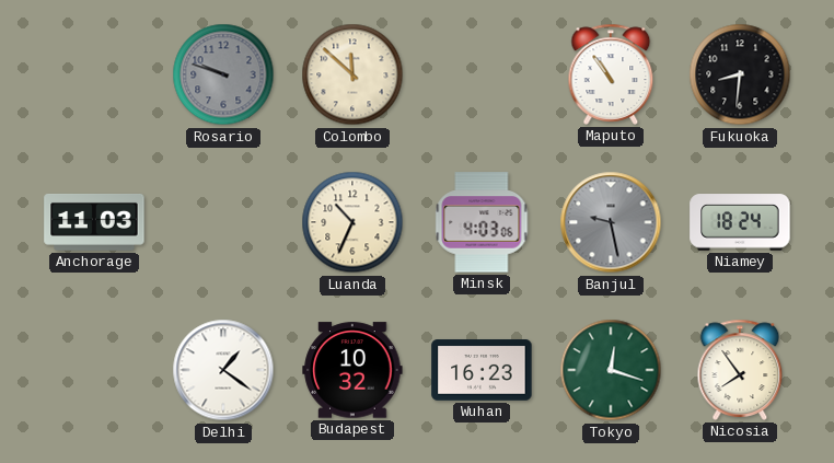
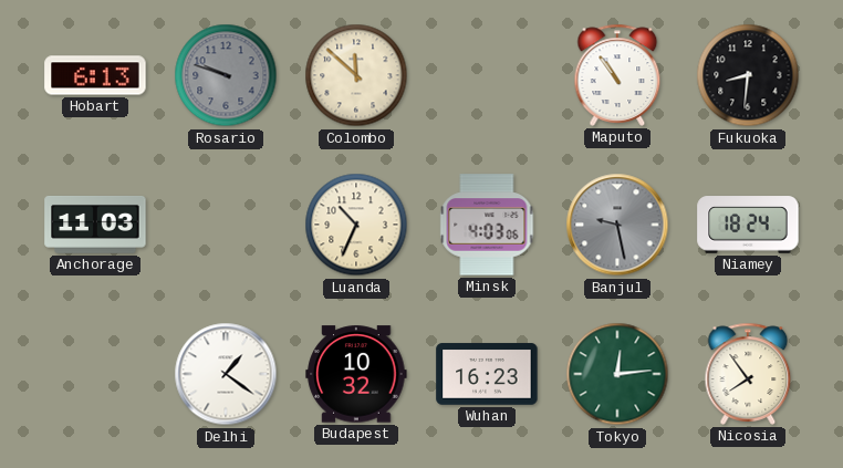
Hobart: none -> 6:13 (95, 75)
Tokyo: 12:18 -> 12:14 (617, 374)
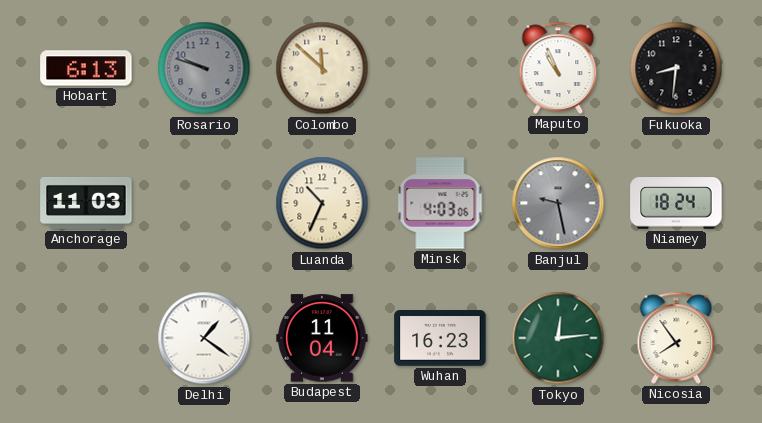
Maputo: 10:54 -> 10:56 (558, 68)
Budapest: 10:32 -> 11:04 (322, 338)
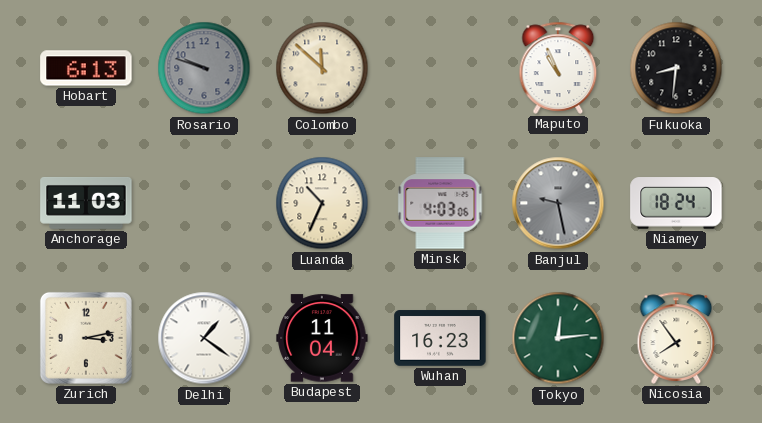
Zurich: none -> 3:13 (86, 338)
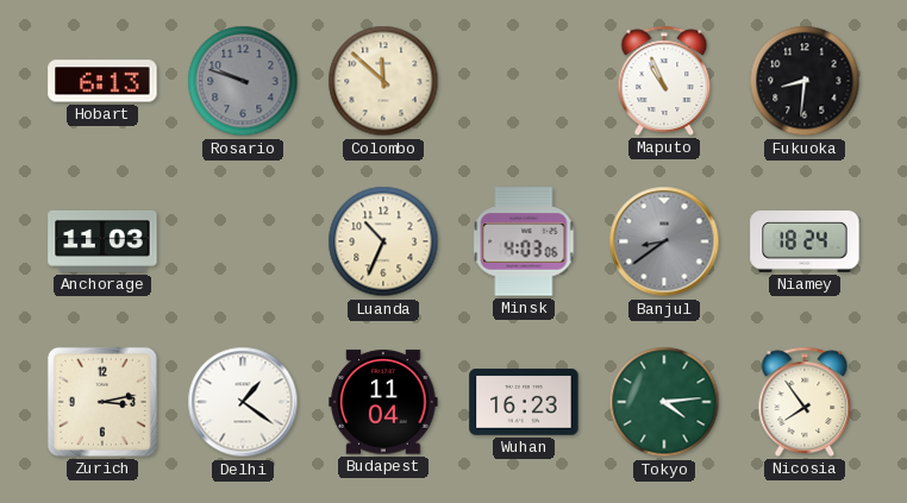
Banjul: 9:28 -> 8:39 (664, 241)
Tokyo: 12:14 -> 4:14 (664, 402)
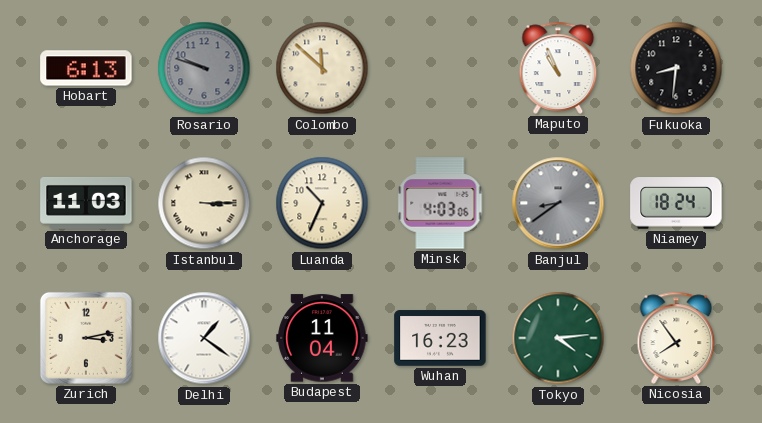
Istanbul: none -> 3:15 (204, 203)
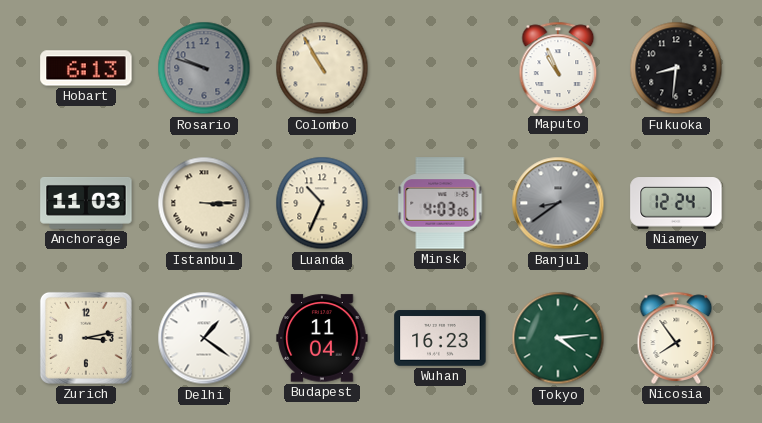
Colombo: 11:52 -> 10:55 (322, 68)
Niamey: 18:24 -> 12:24 (676, 203)
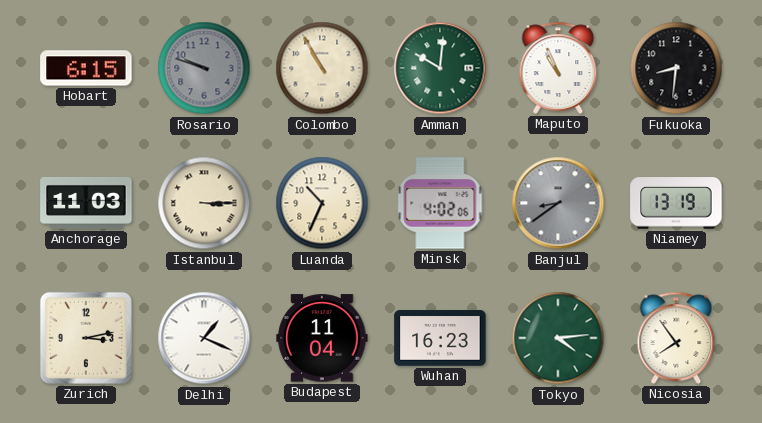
Hobart: 6:13 -> 6:15 (86, 68)
Amman: none -> 10:01 (440, 68)
Minsk: 4:03 -> 4:02 (440, 203)
Niamey: 12:24 -> 13:19 (676, 203)
Delhi: 1:21 -> 1:19 (204, 338)
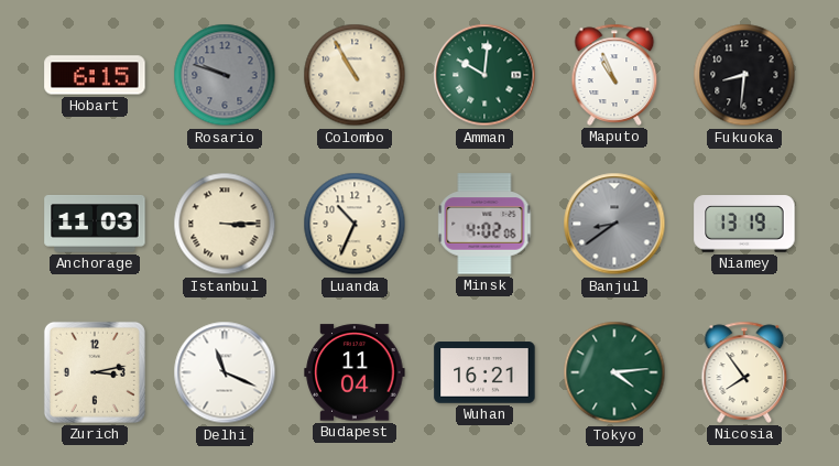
Delhi: 1:19 -> 11:19 (225, 372)
Wuhan: 16:23 -> 16:21 (484, 372)
